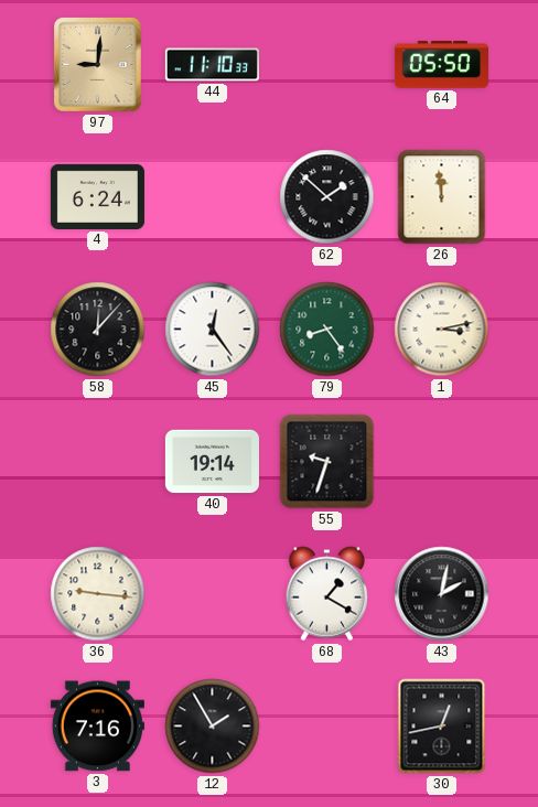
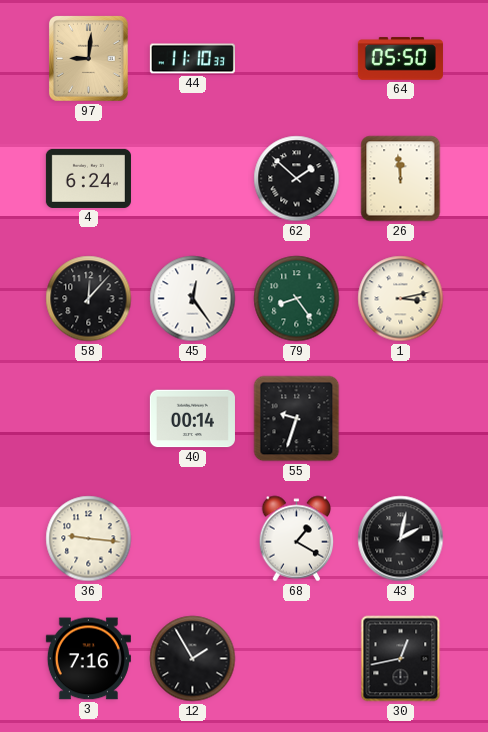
40: 19:14 -> 00:14 (192, 419)
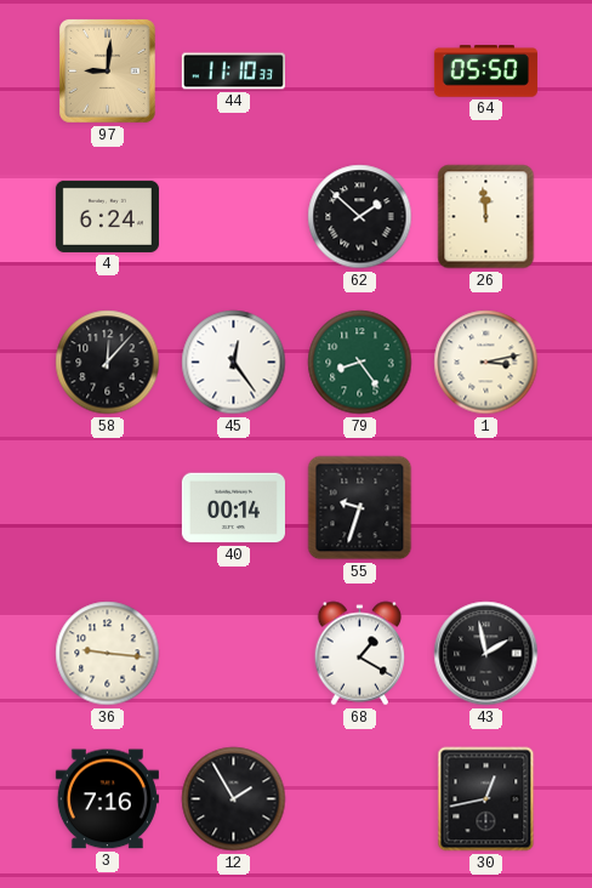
43: 2:02 -> 1:58 (486, 654)
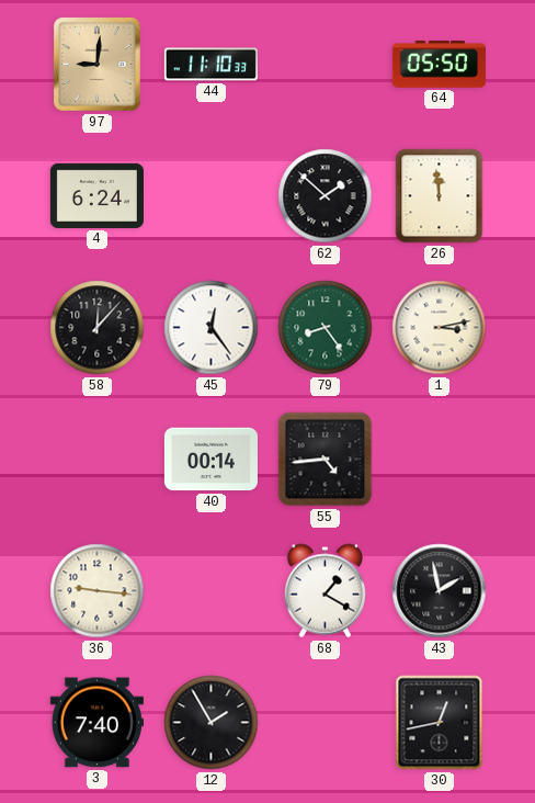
55: 9:33 -> 4:44 (326, 460)
3: 7:16 -> 7:40 (96, 723)
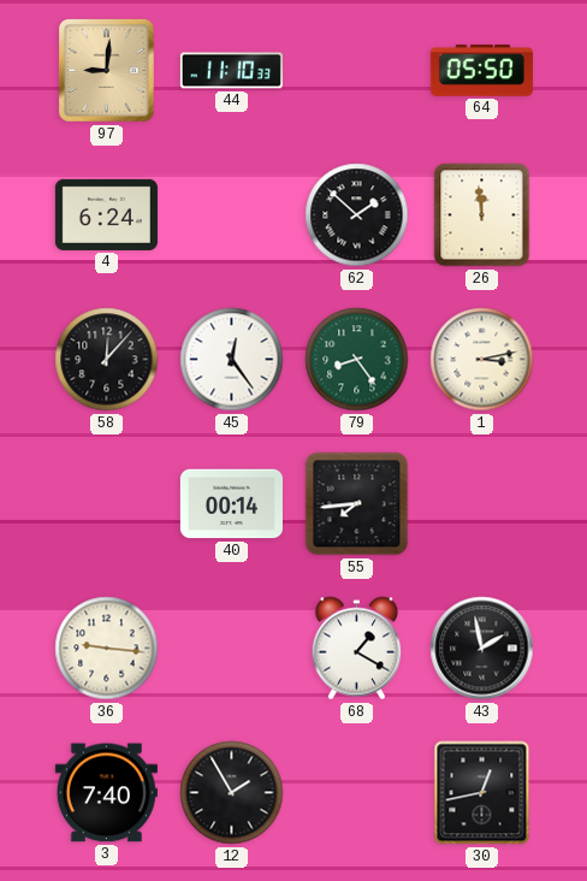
55: 4:44 -> 7:44 (357, 504)
